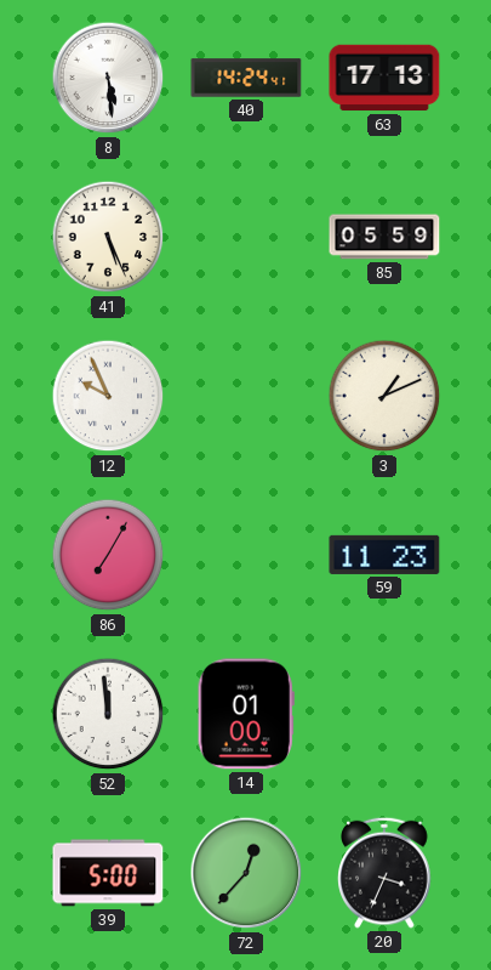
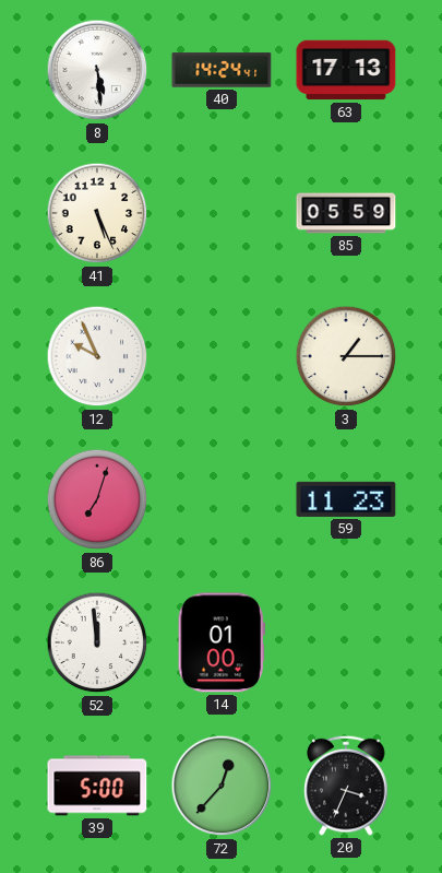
3: 1:11 -> 1:15 (346, 356)
86: 7:05 -> 7:03 (97, 499)
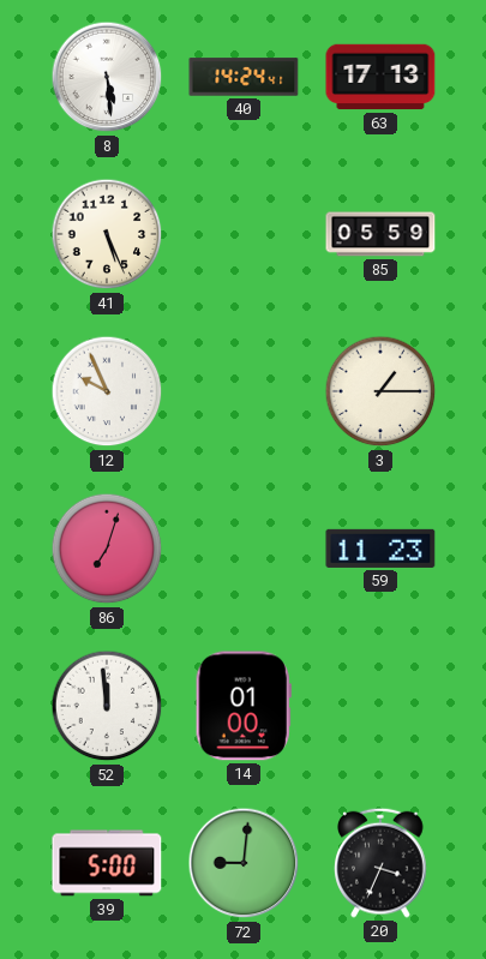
72: 12:37 -> 9:01 (244, 863)
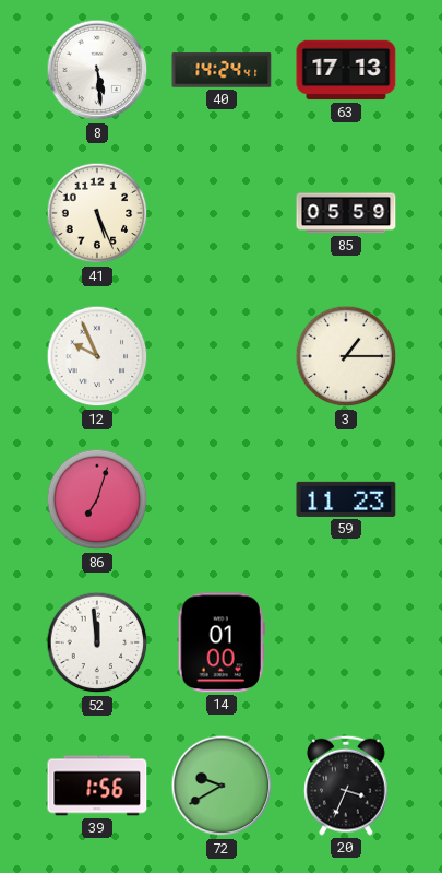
39: 5:00 -> 1:56 (97, 786)
72: 9:01 -> 9:40 (222, 786)
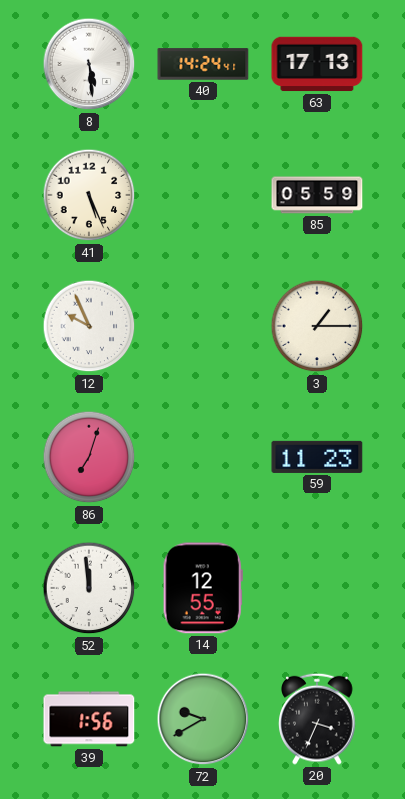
14: 01:00 -> 12:55 (203, 588)
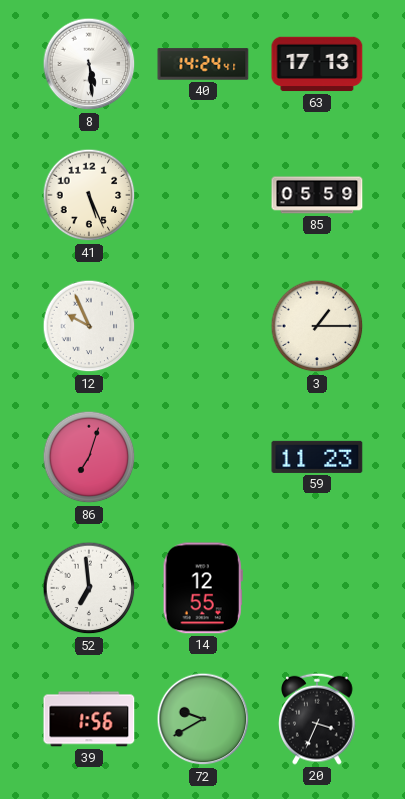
52: 11:59 -> 6:59 (89, 588)
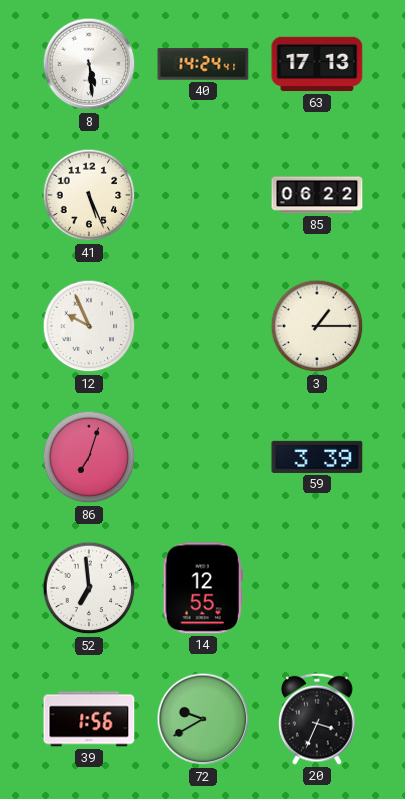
85: 05:59 -> 06:22 (317, 195)
59: 11:23 -> 3:39 (317, 457)
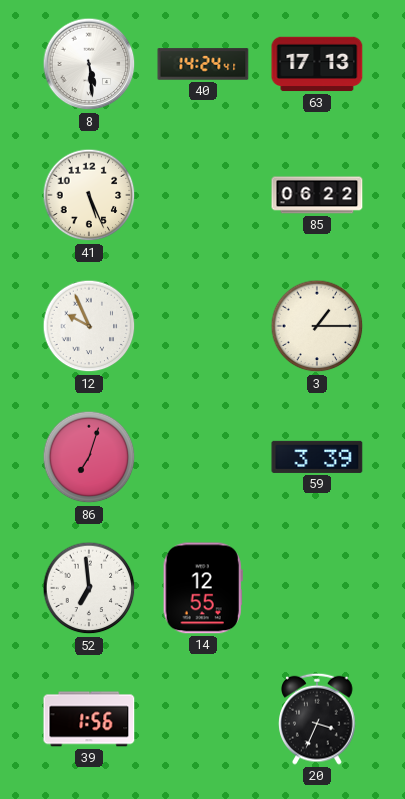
72: 9:40 -> none (203, 719)
